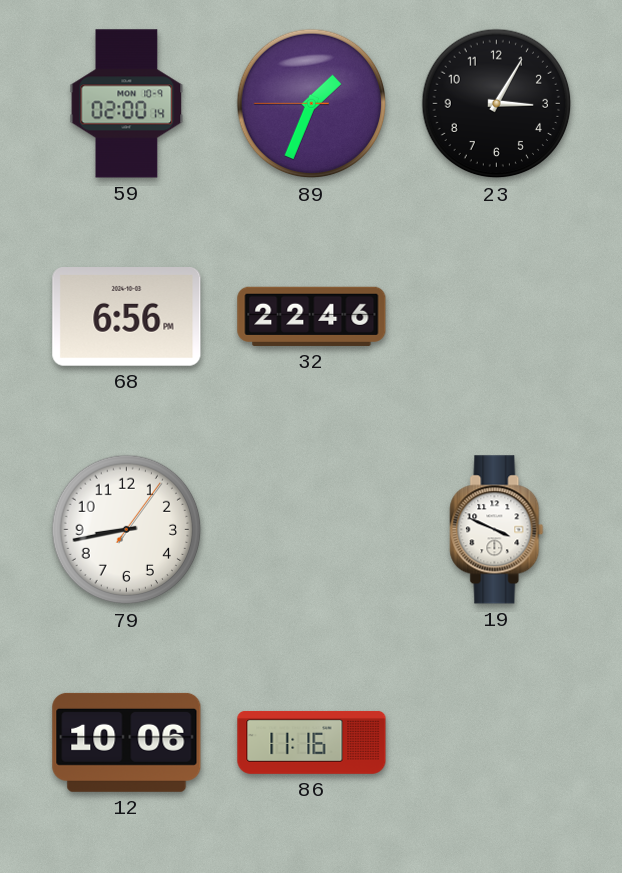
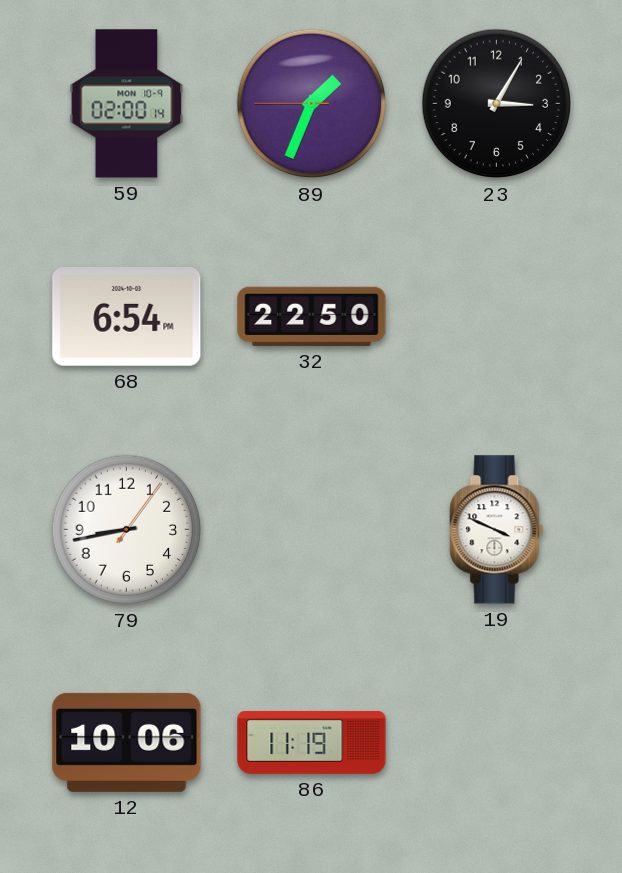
68: 6:56 -> 6:54 (127, 317)
32: 22:46 -> 22:50 (312, 316)
86: 11:16 -> 11:19 (312, 742)
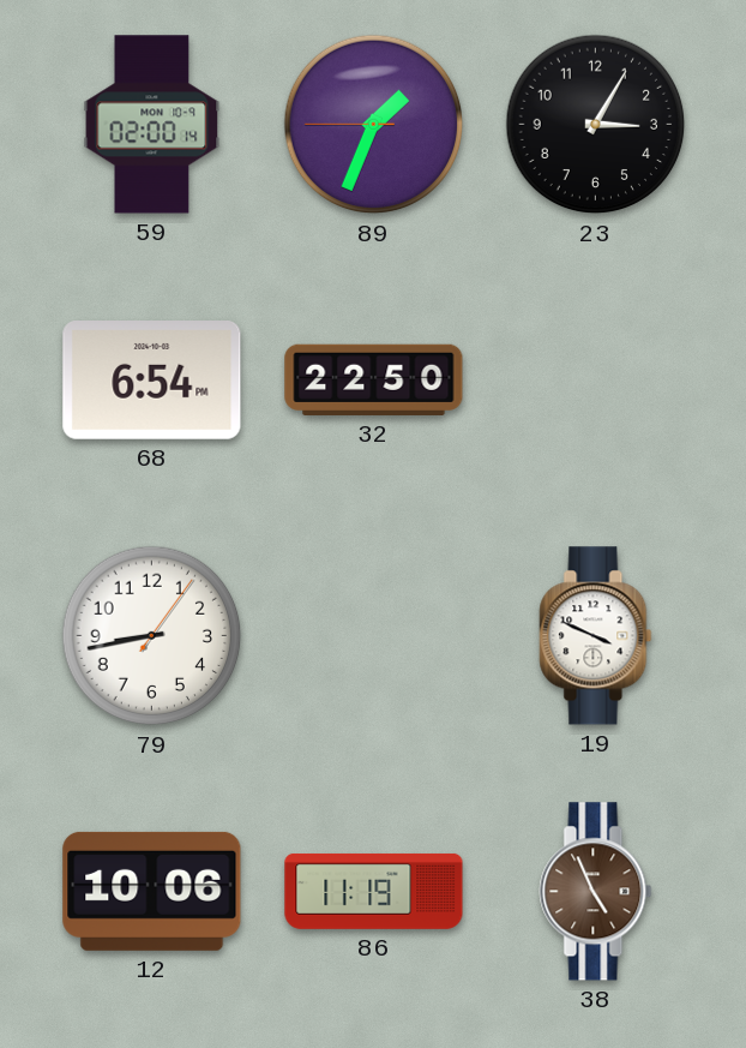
38: none -> 4:56 (596, 892)
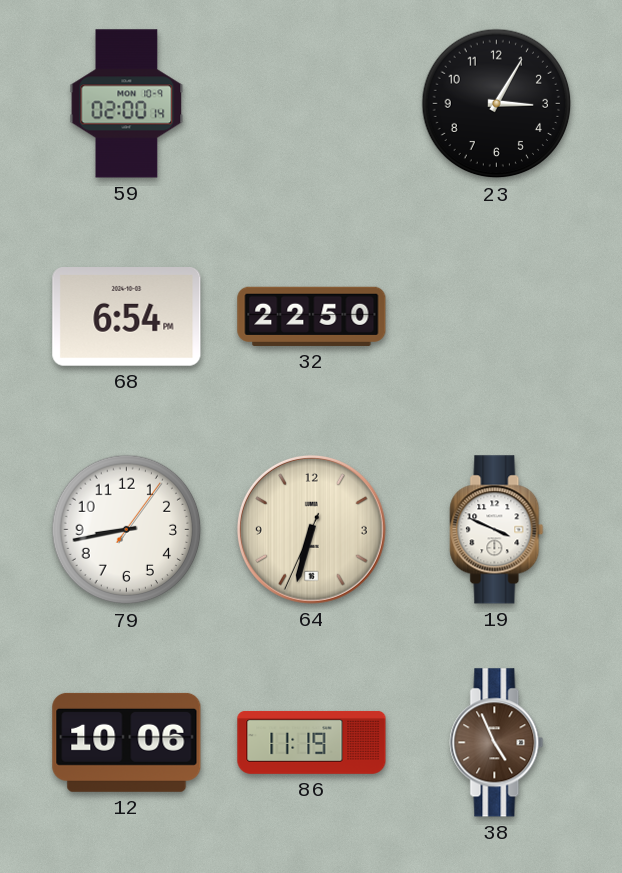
89: 1:33 -> none (374, 125)
64: none -> 6:32 (311, 529)
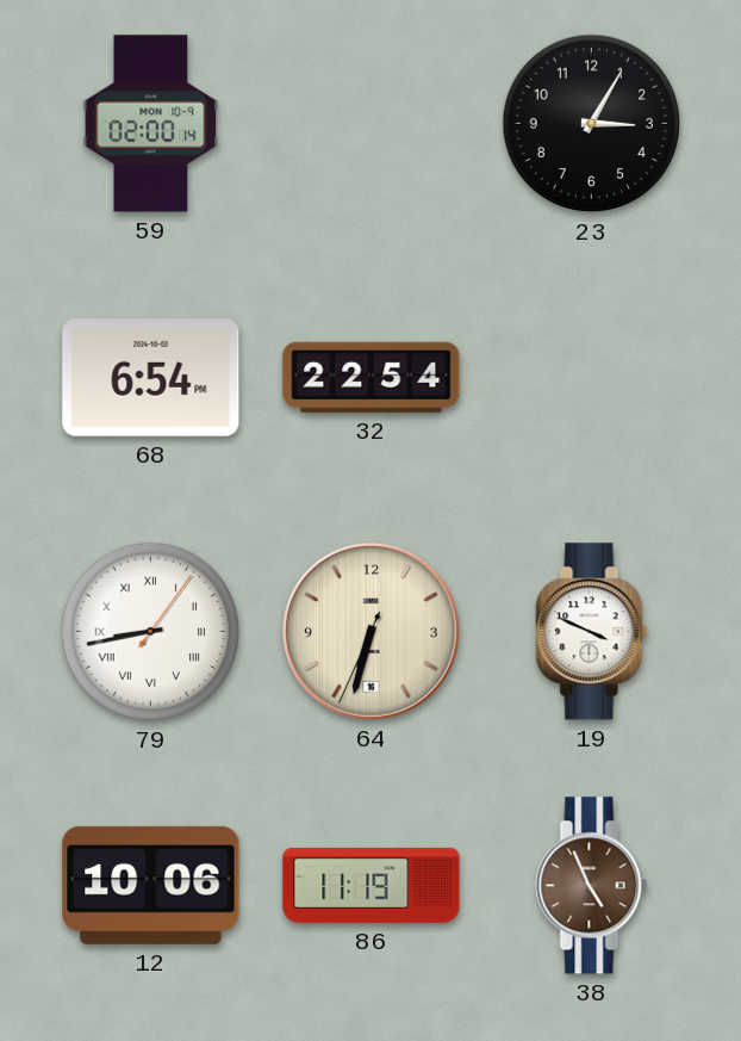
32: 22:50 -> 22:54 (372, 377)
79 numerals: Arabic -> Roman (151, 632)
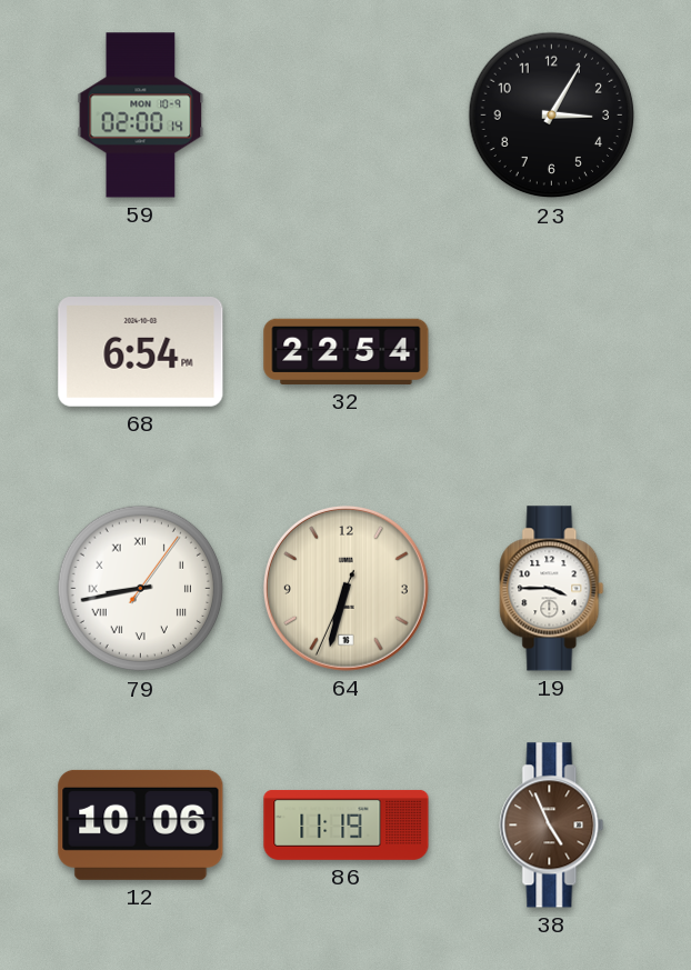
19: 3:49 -> 3:45 (552, 589)
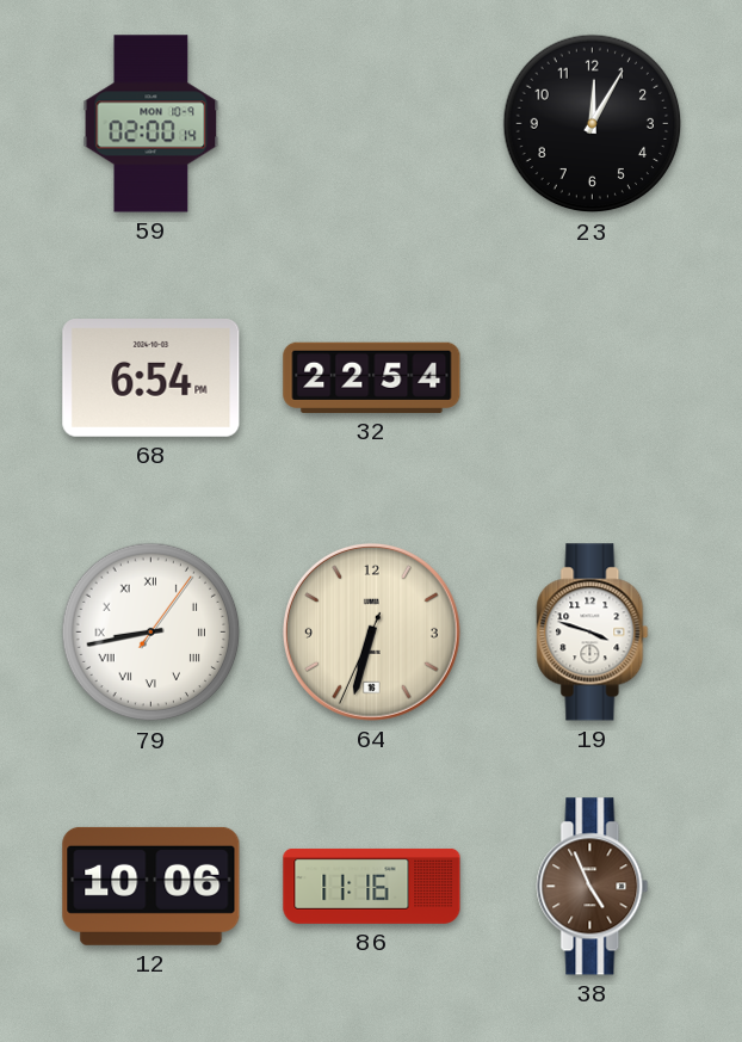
23: 3:05 -> 12:05 (593, 124)
19: 3:45 -> 3:48 (593, 633)
86: 11:19 -> 11:16 (372, 886)
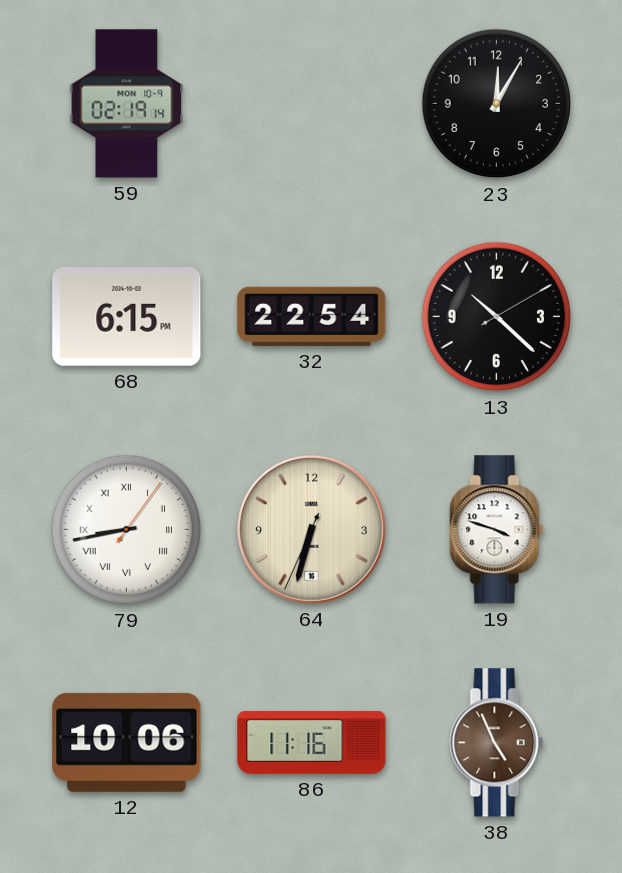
59: 02:00 -> 02:19 (127, 104)
68: 6:54 -> 6:15 (127, 317)
13: none -> 10:22 (497, 317)
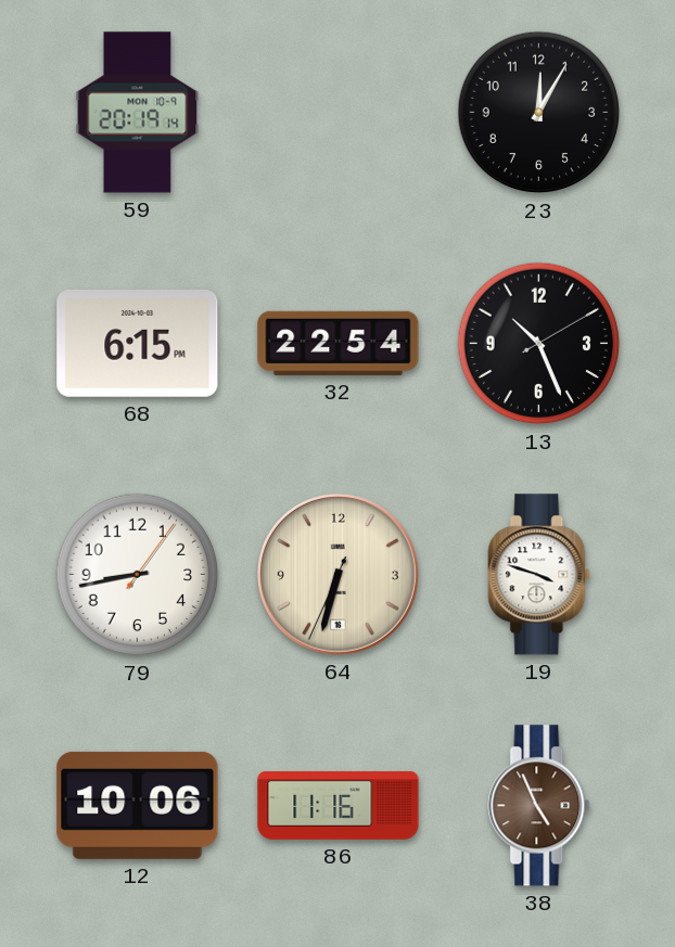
59: 02:19 -> 20:19 (138, 113)
13: 10:22 -> 10:26 (539, 344)
79 numerals: Roman -> Arabic (138, 575)
